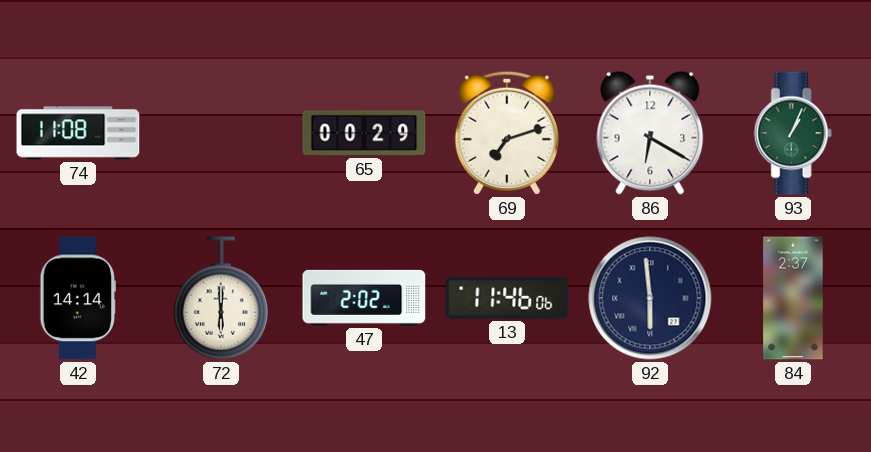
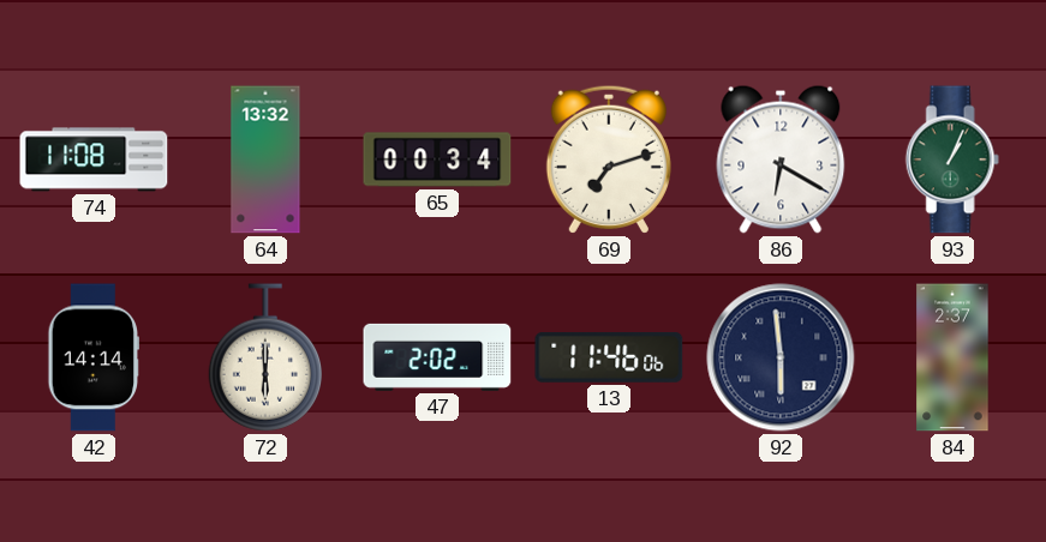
64: none -> 13:32 (265, 159)
65: 00:29 -> 00:34 (437, 159)
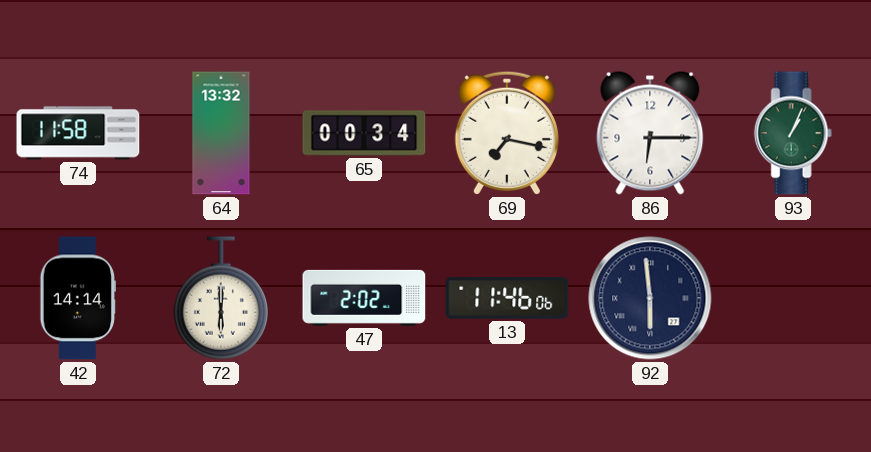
74: 11:08 -> 11:58 (78, 133)
69: 7:12 -> 7:17 (507, 133)
86: 6:20 -> 6:15 (650, 133)
84: 2:37 -> none (952, 357)
